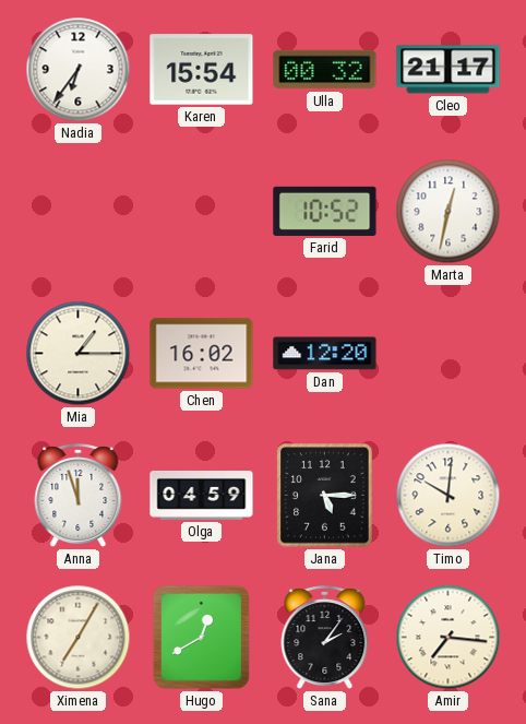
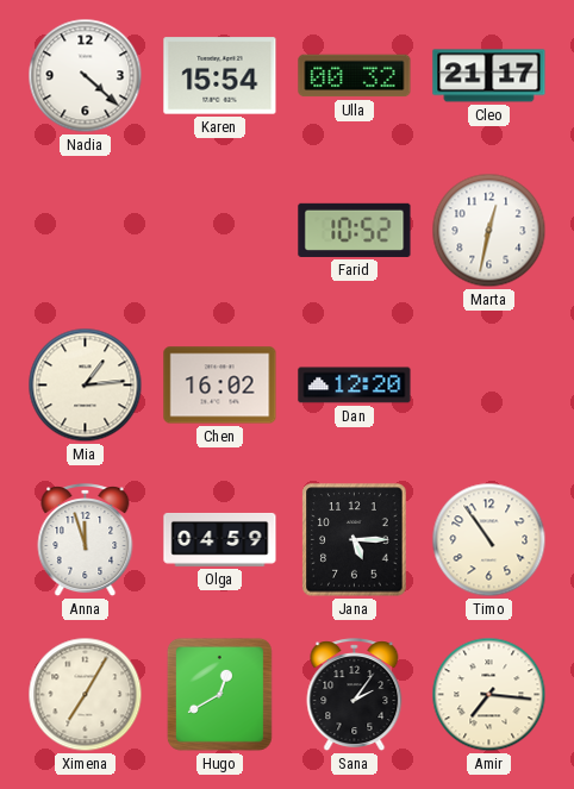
Nadia: 6:36 -> 4:22 (86, 76)
Mia: 1:15 -> 1:14 (86, 386)
Timo: 10:01 -> 10:54 (489, 540)
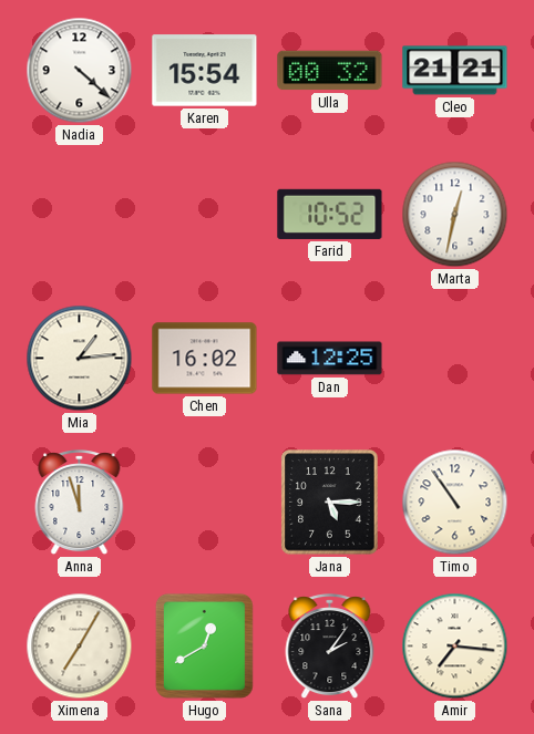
Cleo: 21:17 -> 21:21 (455, 71)
Dan: 12:20 -> 12:25 (330, 359)
Olga: 04:59 -> none (220, 539)
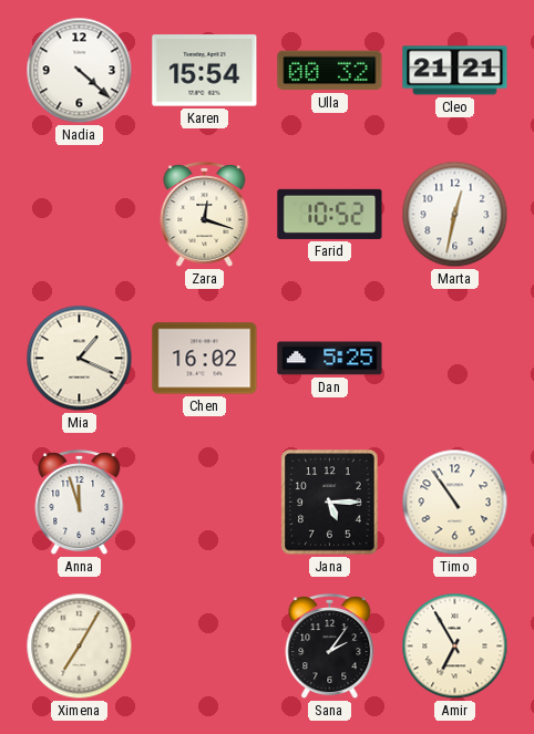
Zara: none -> 12:18 (205, 215)
Mia: 1:14 -> 1:19 (80, 359)
Dan: 12:25 -> 5:25 (330, 359)
Hugo: 12:40 -> none (204, 645)
Amir: 7:16 -> 6:55 (455, 647)
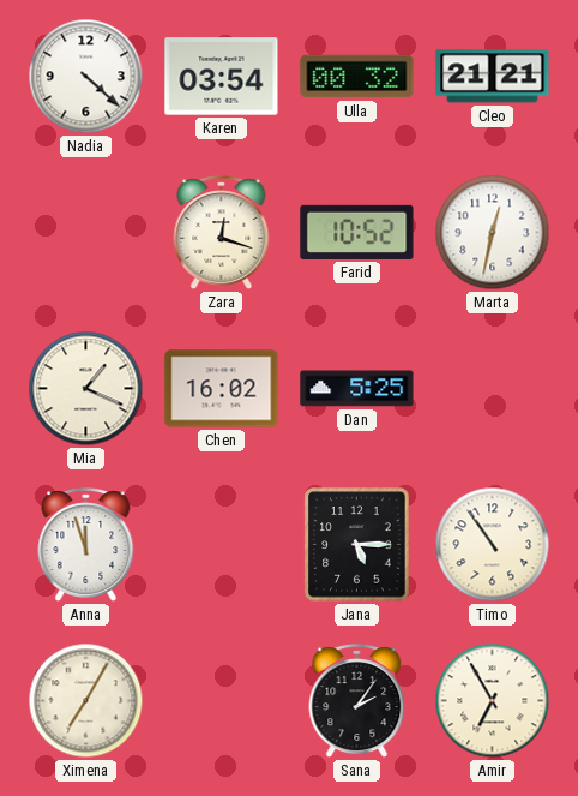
Karen: 15:54 -> 03:54 (222, 77)
